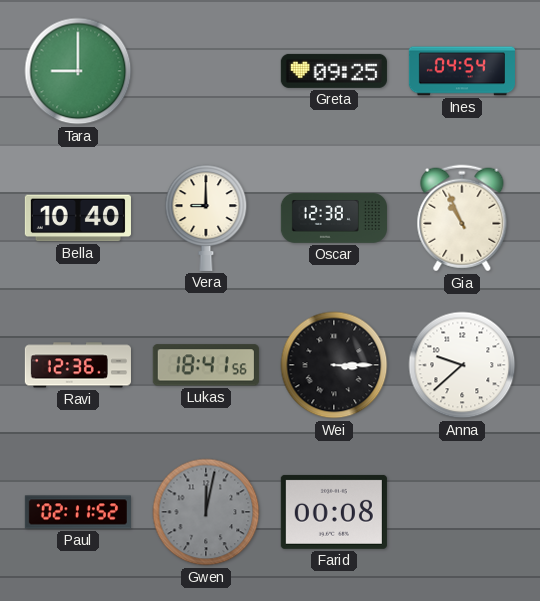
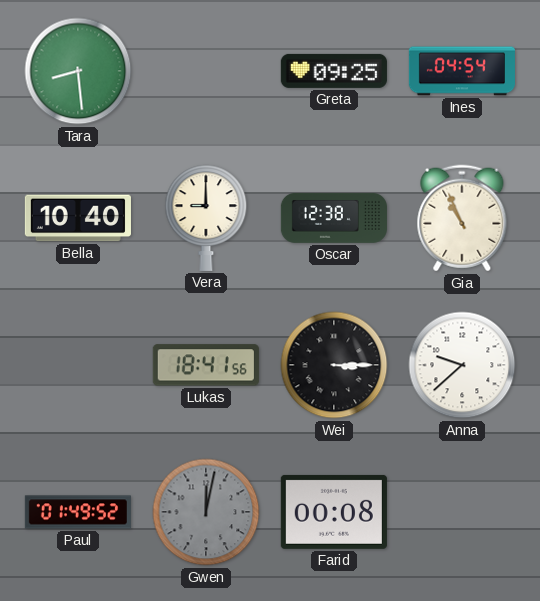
Tara: 9:00 -> 8:29 (78, 71)
Ravi: 12:36 -> none (78, 365)
Paul: 02:11 -> 01:49 (78, 512)
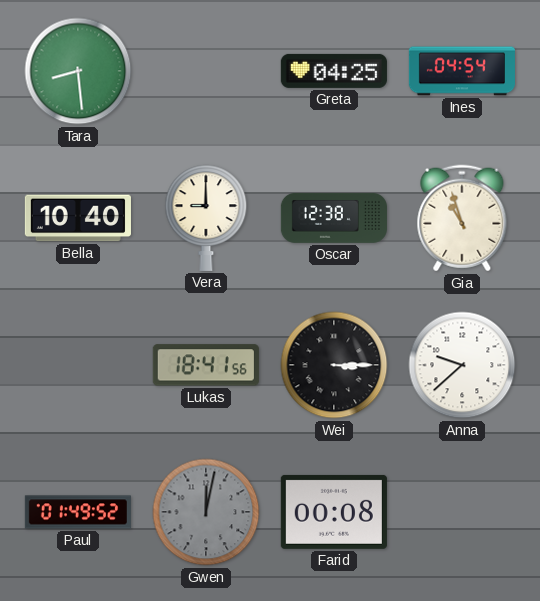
Greta: 09:25 -> 04:25 (334, 71)
Gia: 10:56 -> 10:57 (462, 218)
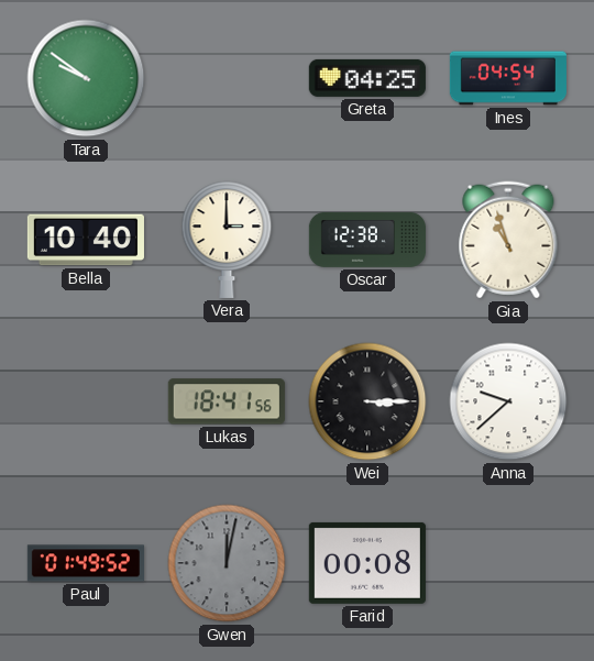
Tara: 8:29 -> 9:51 (86, 78)
Vera: 9:00 -> 3:00 (227, 240)
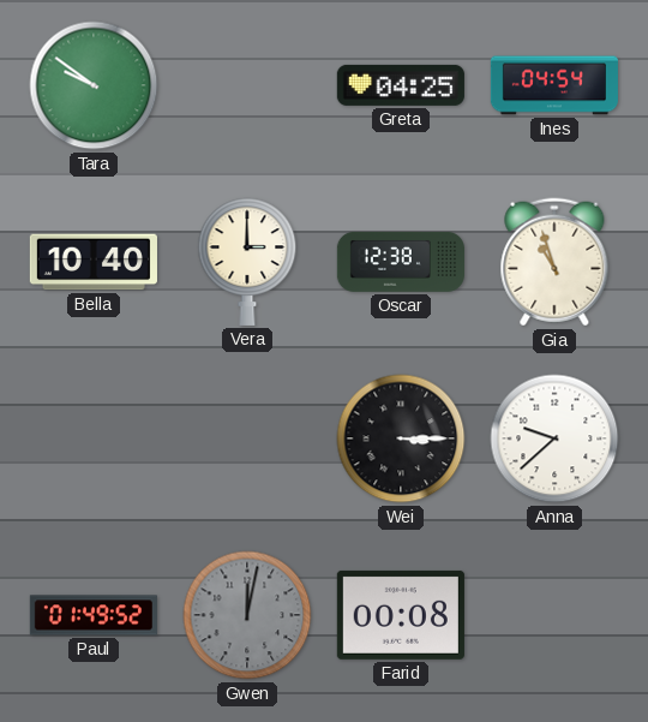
Lukas: 18:41 -> none (227, 401)
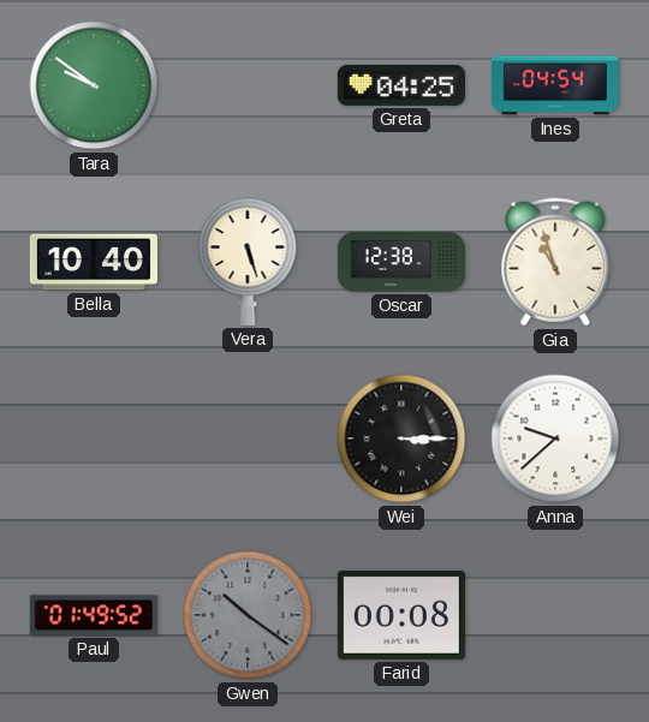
Vera: 3:00 -> 5:27 (248, 262)
Gwen: 12:02 -> 10:21 (248, 615)
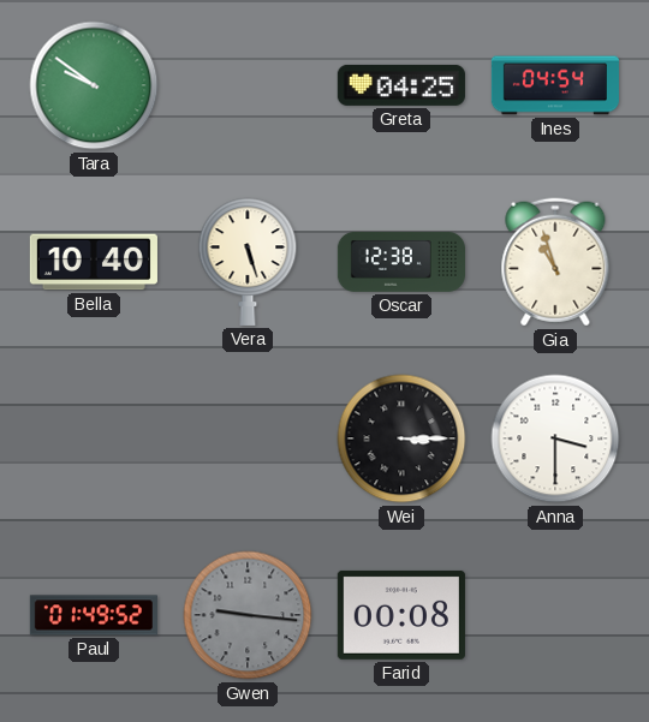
Anna: 9:38 -> 3:30 (555, 438)
Gwen: 10:21 -> 9:16 (248, 615)
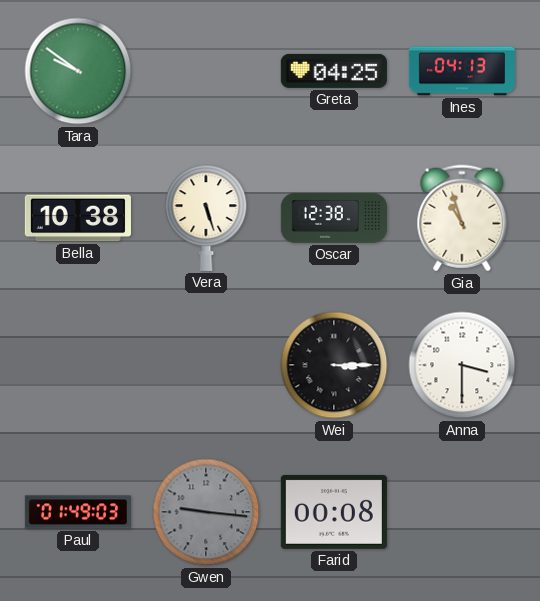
Ines: 04:54 -> 04:13 (462, 71)
Bella: 10:40 -> 10:38 (78, 218)
Paul: 01:49:52 -> 01:49:03 (78, 512)
